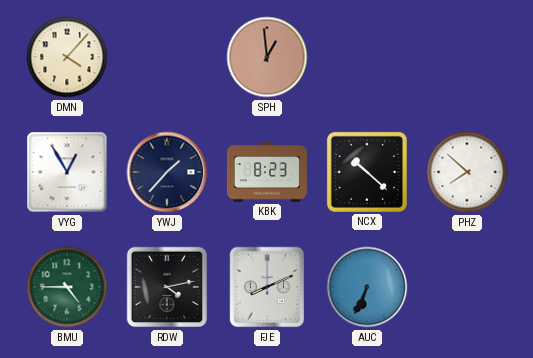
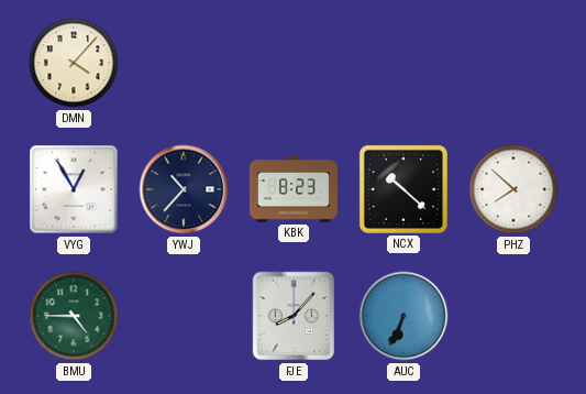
SPH: 12:59 -> none (267, 57)
YWJ: 1:37 -> 10:37 (184, 189)
RDW: 4:13 -> none (167, 287)
FJE: 8:11 -> 8:07 (294, 316)
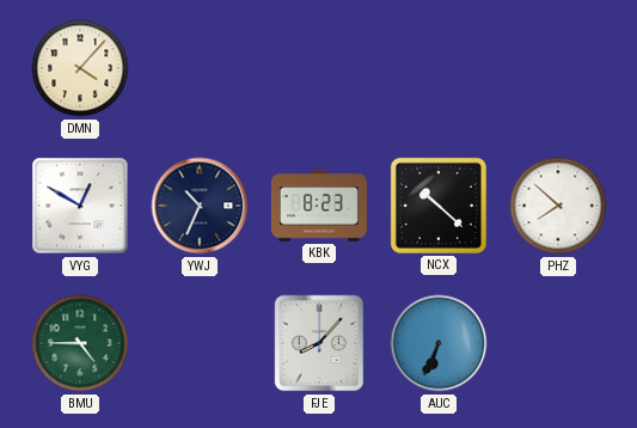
VYG: 12:55 -> 12:50 (80, 206)
YWJ: 10:37 -> 10:34 (200, 206)
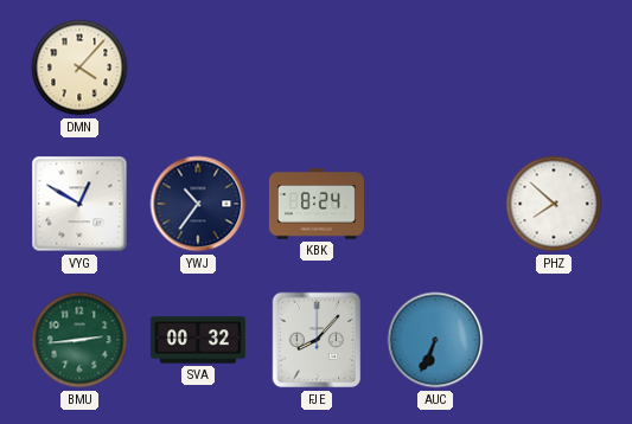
YWJ: 10:34 -> 10:36 (198, 204)
KBK: 8:23 -> 8:24 (317, 204)
NCX: 10:22 -> none (439, 206)
BMU: 4:45 -> 2:44 (79, 340)
SVA: none -> 00:32 (198, 340)
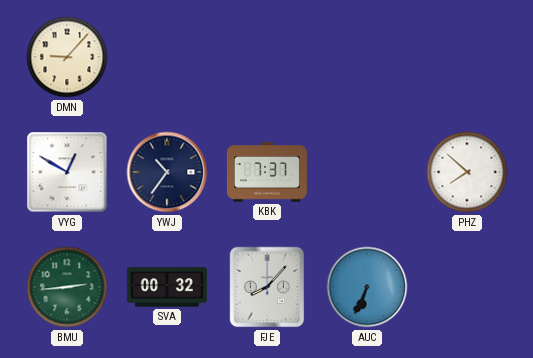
DMN: 4:07 -> 9:07 (67, 57)
KBK: 8:24 -> 7:37 (267, 172)
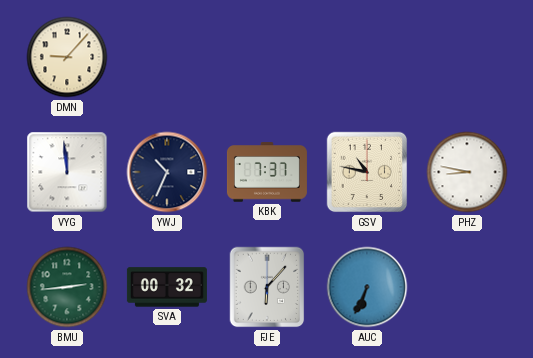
VYG: 12:50 -> 11:59 (67, 172)
YWJ: 10:36 -> 10:34 (167, 172)
GSV: none -> 10:47 (367, 172)
PHZ: 7:52 -> 8:47 (467, 172)
FJE: 8:07 -> 6:07 (267, 287)
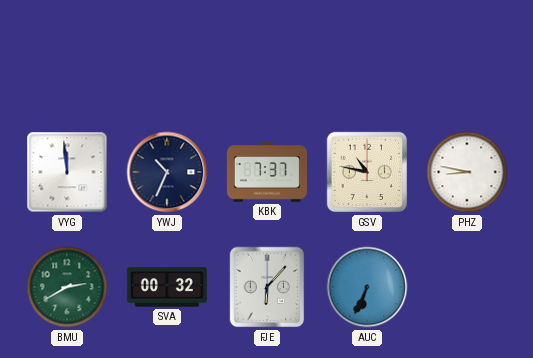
DMN: 9:07 -> none (67, 57)
BMU: 2:44 -> 2:40 (67, 287)
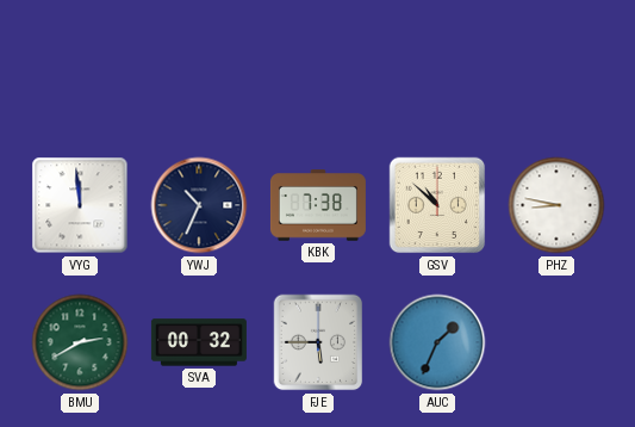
KBK: 7:37 -> 7:38 (318, 205)
GSV: 10:47 -> 10:52 (437, 205)
FJE: 6:07 -> 5:45 (318, 342)
AUC: 6:34 -> 1:34 (437, 342)
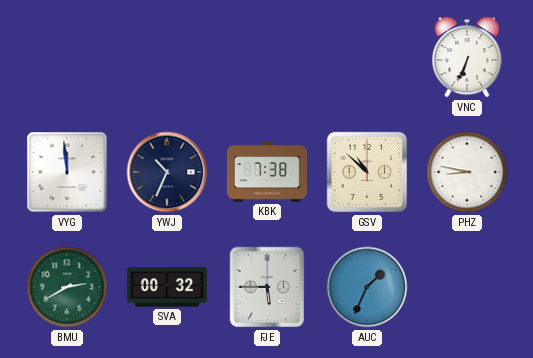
VNC: none -> 6:34 (467, 57)
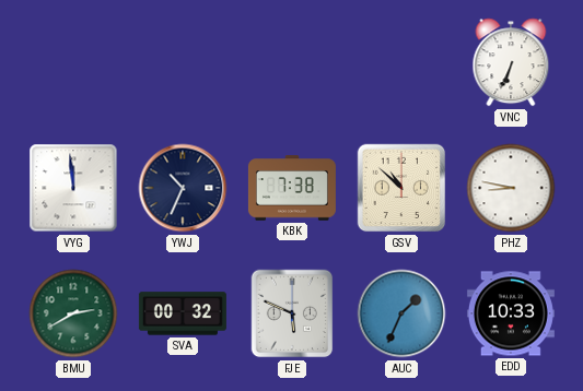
FJE: 5:45 -> 5:49 (292, 313)
EDD: none -> 10:33 (511, 313)
